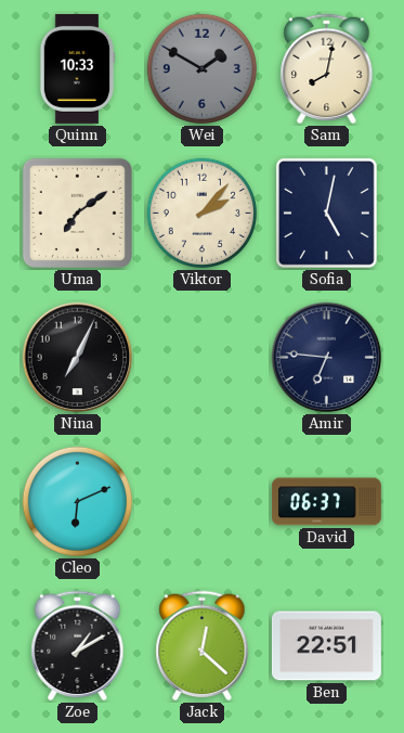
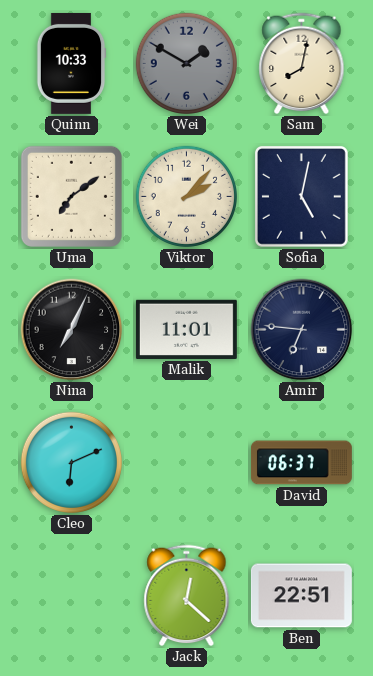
Malik: none -> 11:01 (186, 329)
Zoe: 1:10 -> none (78, 646)
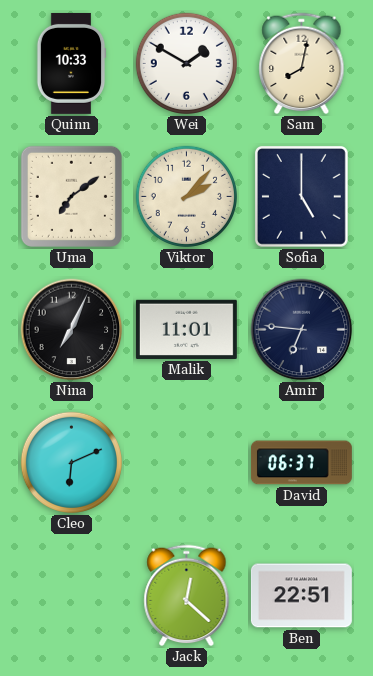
Wei dial: grey -> white (186, 63)
Sofia: 5:02 -> 5:00 (301, 196)
